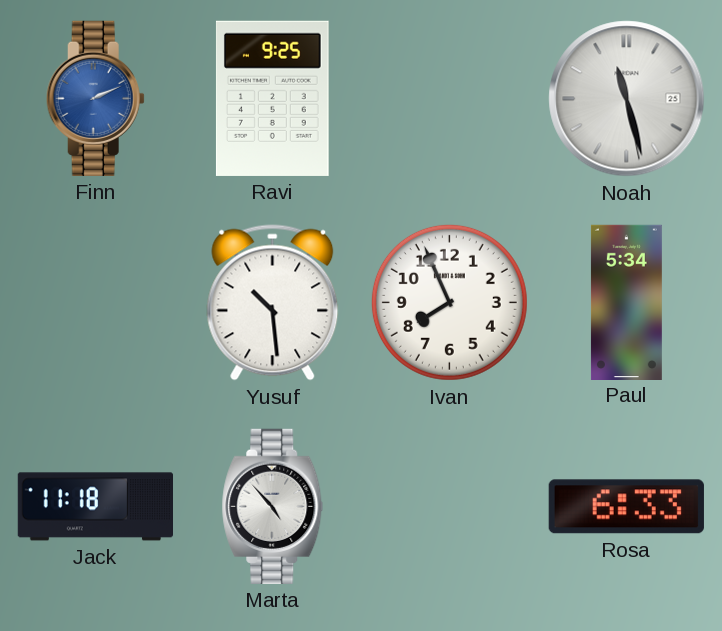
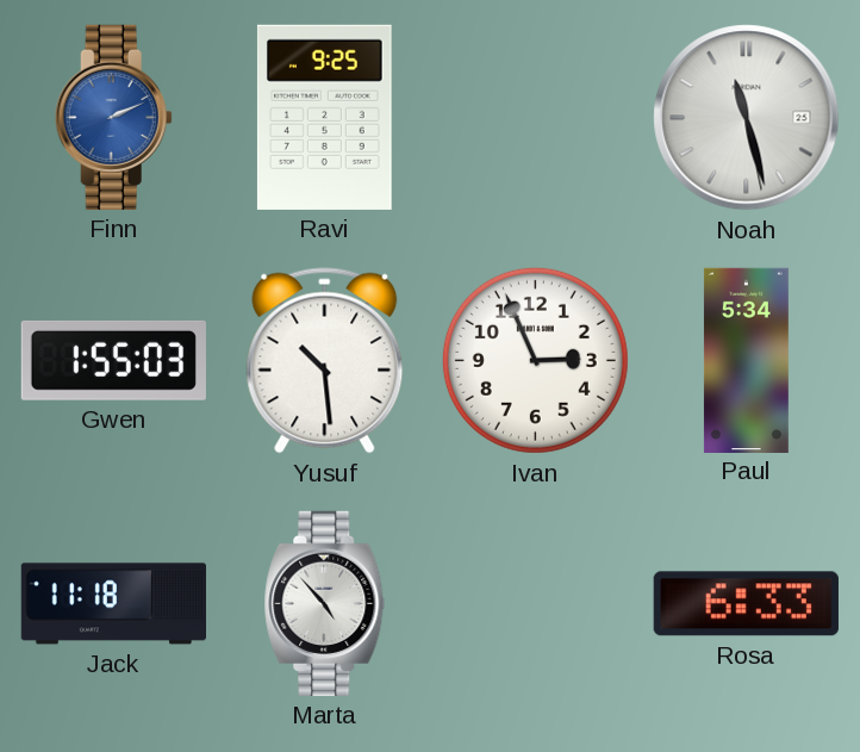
Gwen: none -> 1:55 (113, 360)
Ivan: 7:56 -> 2:56 (535, 360)
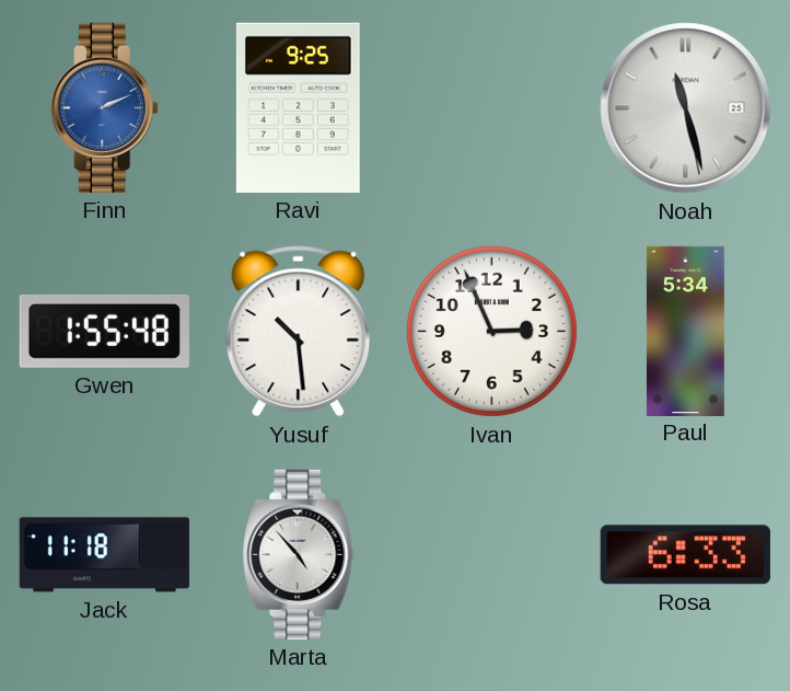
Gwen: 1:55:03 -> 1:55:48 (104, 331)
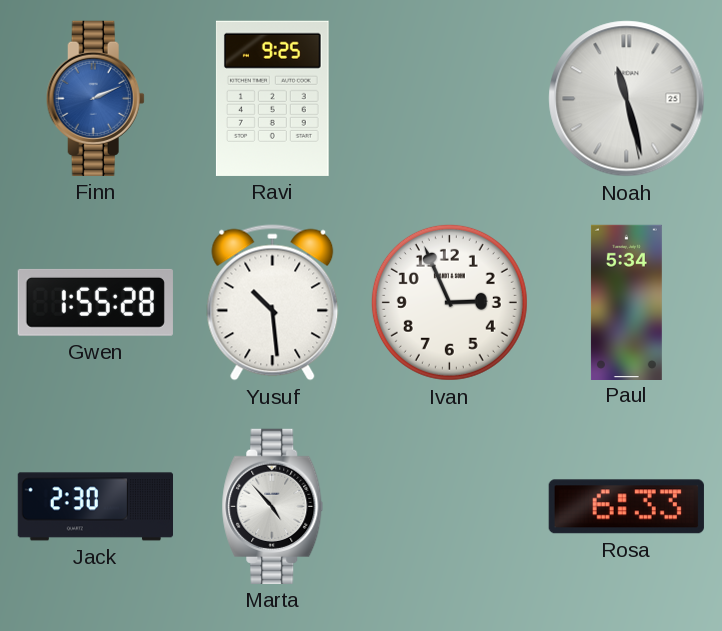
Gwen: 1:55:48 -> 1:55:28 (95, 302)
Jack: 11:18 -> 2:30 (95, 507)
